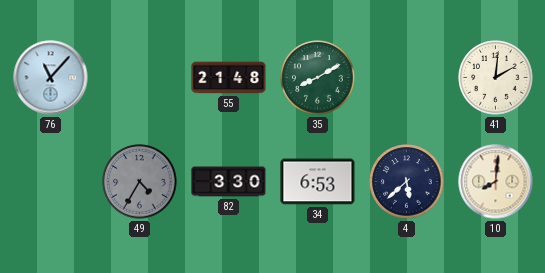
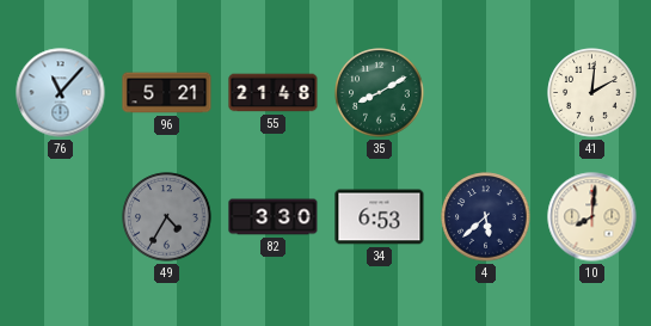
96: none -> 5:21 (167, 93)
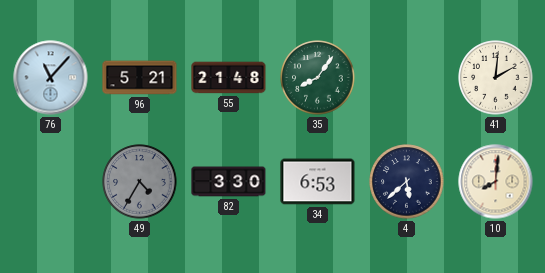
35: 8:10 -> 8:06 (318, 78)
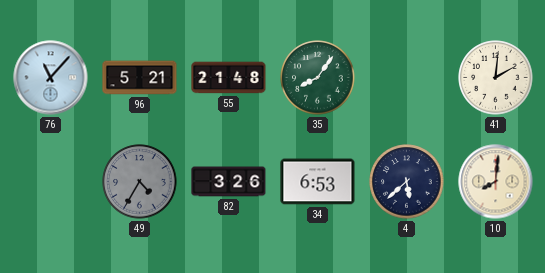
82: 3:30 -> 3:26 (229, 182)
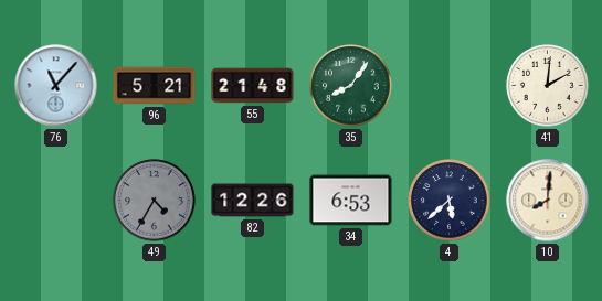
82: 3:26 -> 12:26 (253, 201)
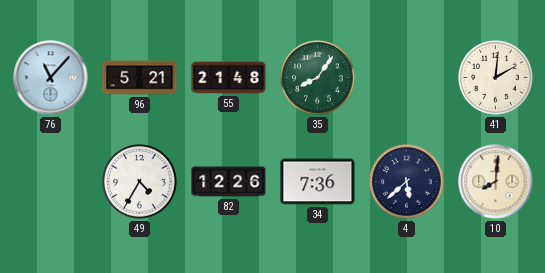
49 dial: grey -> white (140, 182)
34: 6:53 -> 7:36 (318, 182)
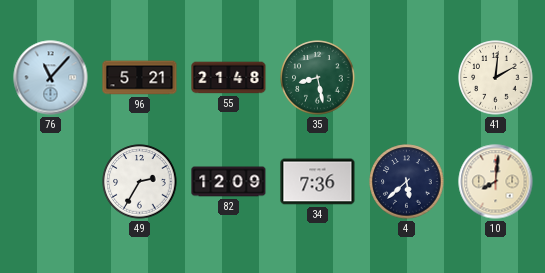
35: 8:06 -> 8:28 (318, 78)
49: 4:35 -> 2:35 (140, 182)
82: 12:26 -> 12:09 (229, 182)
